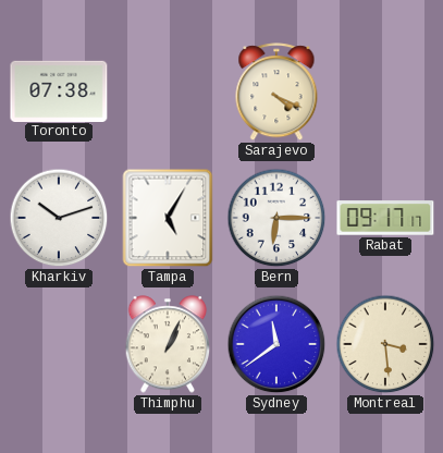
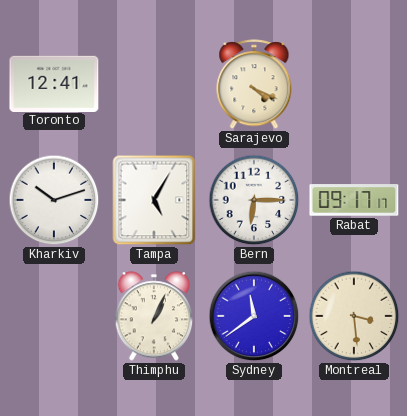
Toronto: 07:38 -> 12:41 (54, 83)
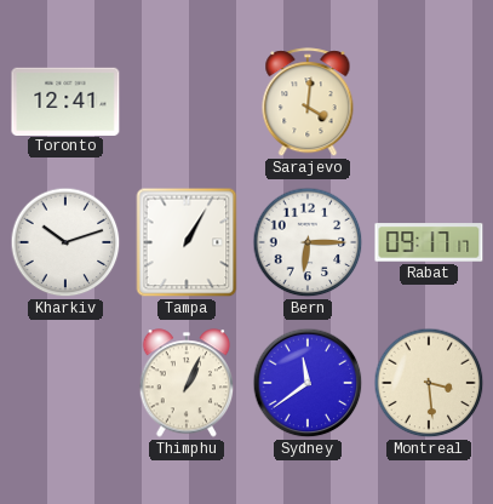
Sarajevo: 4:19 -> 4:01 (308, 103)
Tampa: 5:05 -> 1:05 (187, 242)
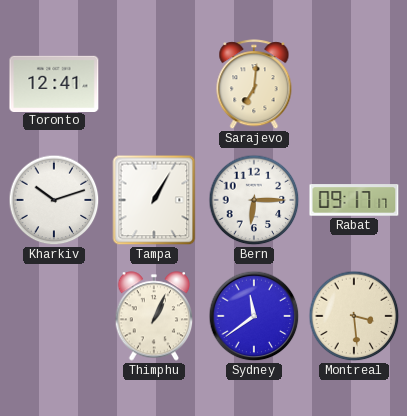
Sarajevo: 4:01 -> 7:01 (254, 85)
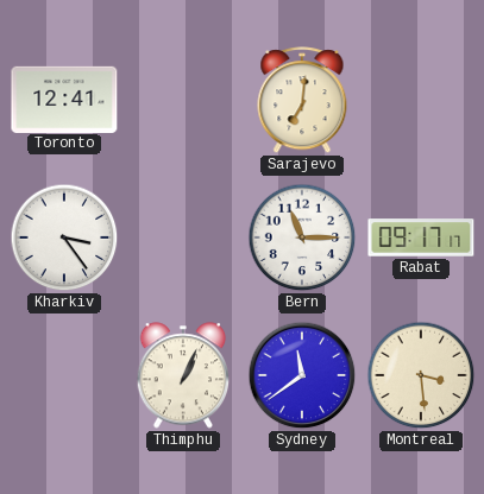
Kharkiv: 10:12 -> 3:24 (64, 237)
Tampa: 1:05 -> none (154, 200)
Bern: 6:15 -> 11:15 (302, 237)
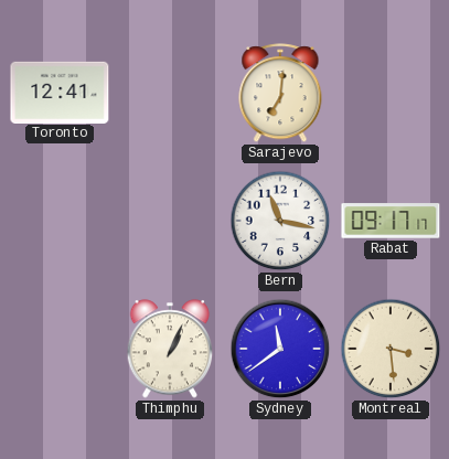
Kharkiv: 3:24 -> none (64, 237)
Bern: 11:15 -> 11:17 (280, 221)
